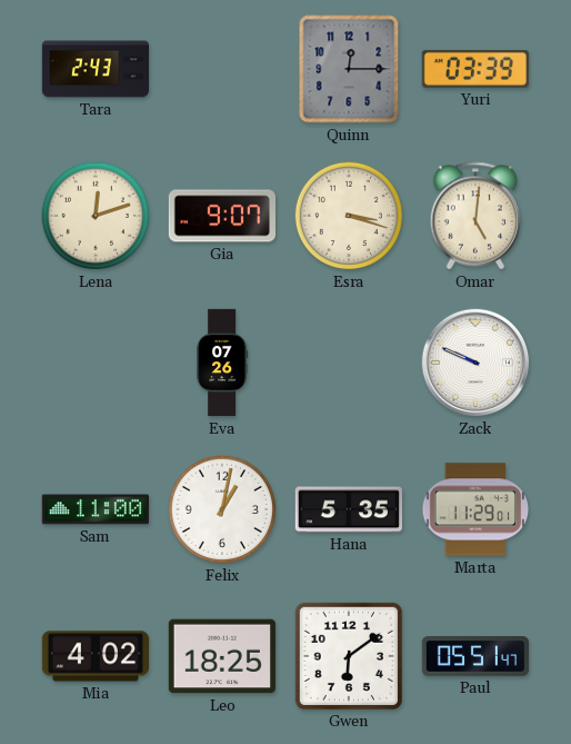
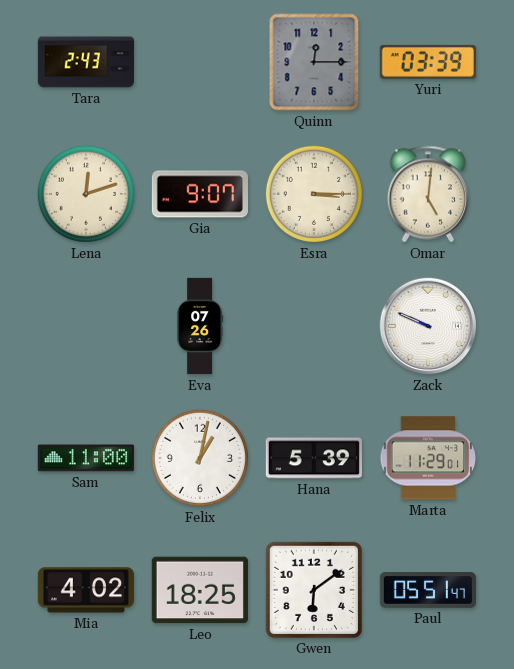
Esra: 3:18 -> 3:15 (314, 194)
Hana: 5:35 -> 5:39 (314, 458)
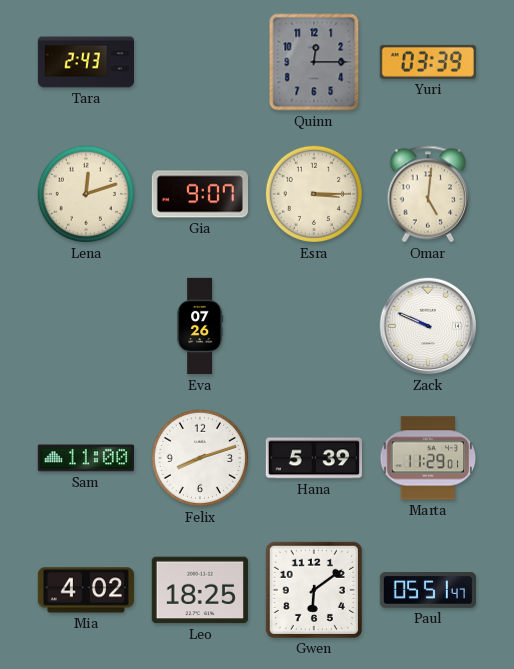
Felix: 1:02 -> 8:12 (200, 458)
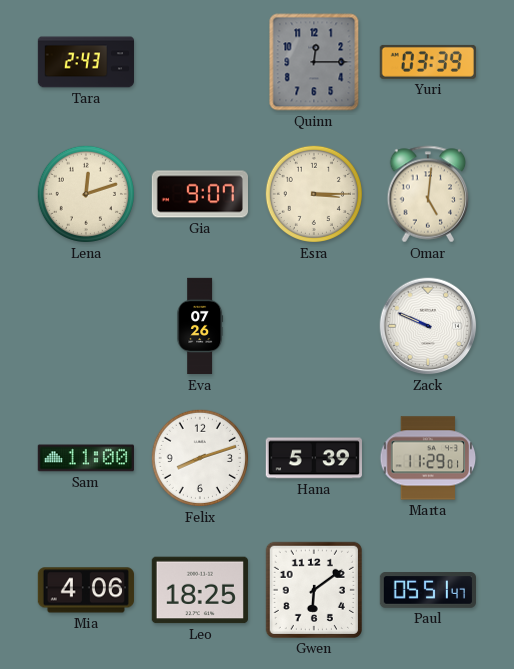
Mia: 4:02 -> 4:06 (86, 590)
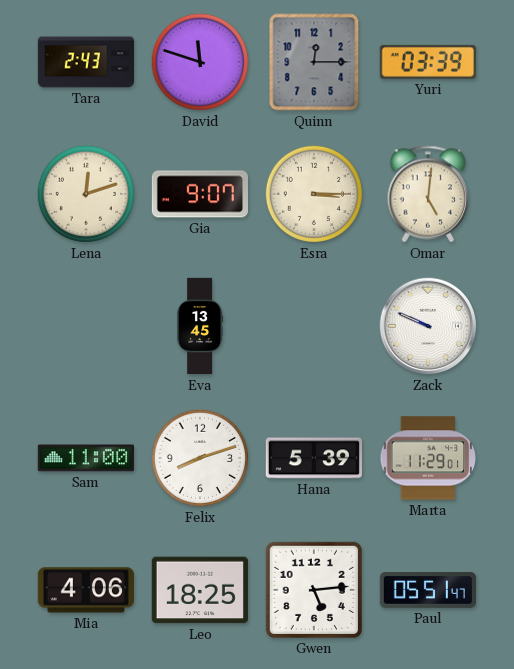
David: none -> 11:48 (200, 62)
Eva: 07:26 -> 13:45 (200, 326)
Gwen: 6:09 -> 5:14 (314, 590)
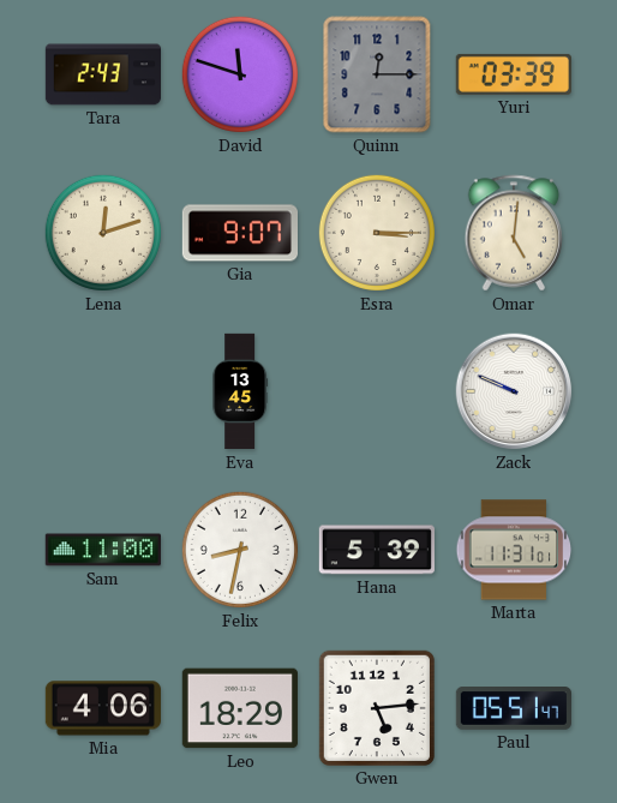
Felix: 8:12 -> 8:32 (240, 550)
Marta: 11:29 -> 11:31 (514, 550)
Leo: 18:25 -> 18:29 (240, 708)
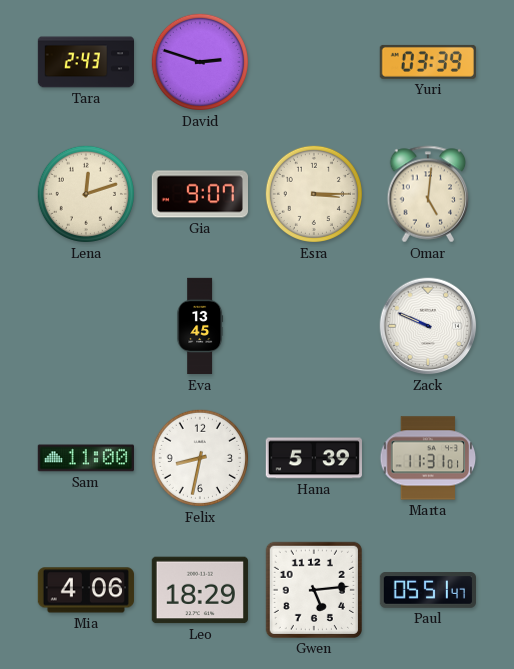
David: 11:48 -> 2:48 (200, 62)
Quinn: 12:15 -> none (377, 74)
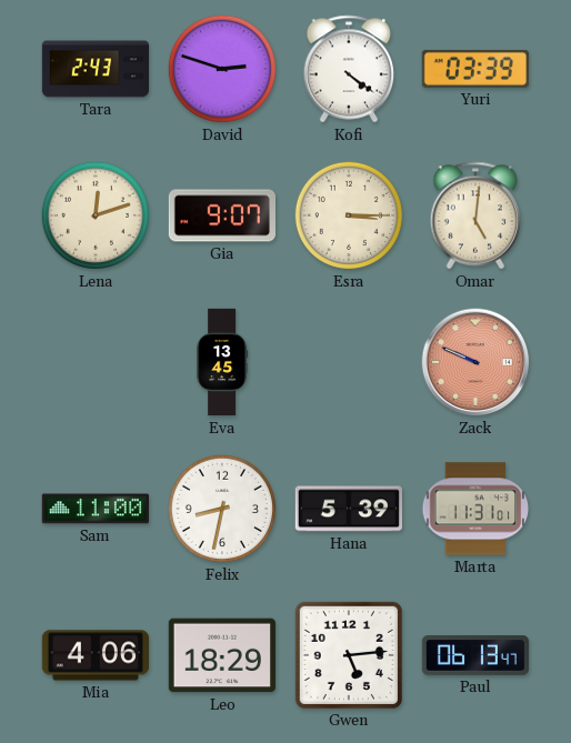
Kofi: none -> 4:21 (349, 69)
Zack dial: white -> salmon (475, 362)
Paul: 05:51 -> 06:13 (474, 656)
